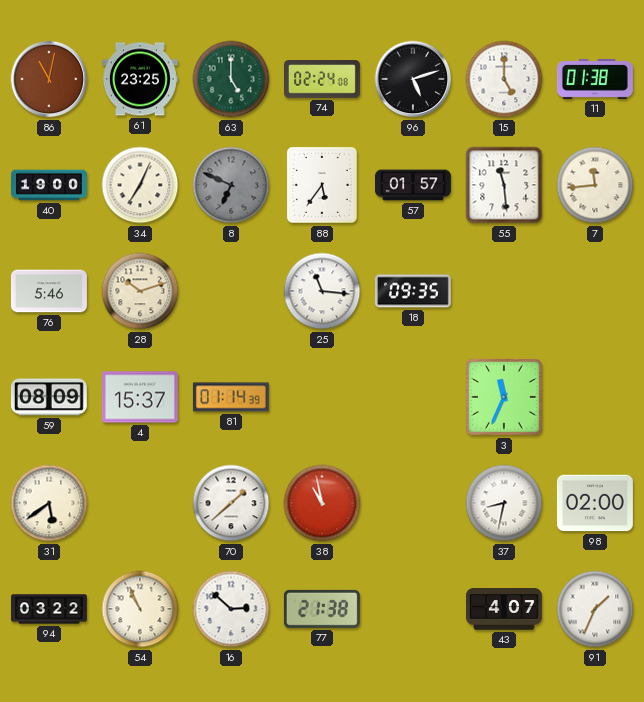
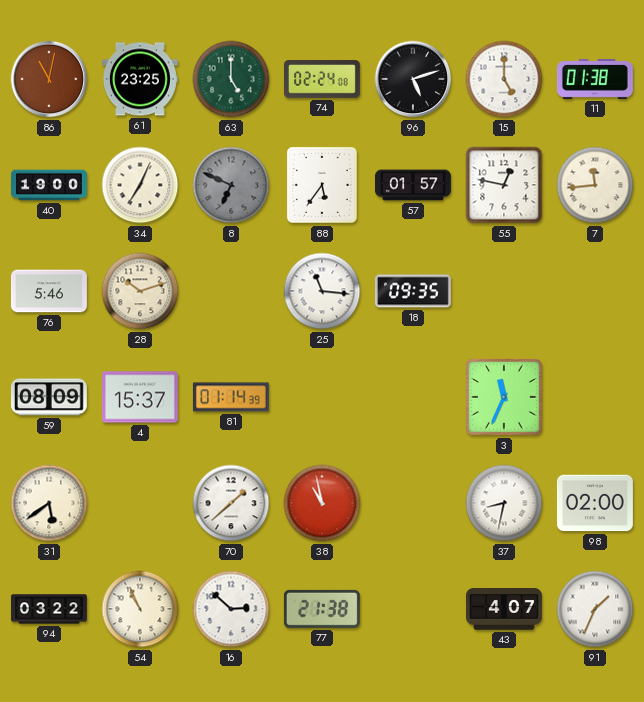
55: 11:29 -> 12:47 (504, 185)
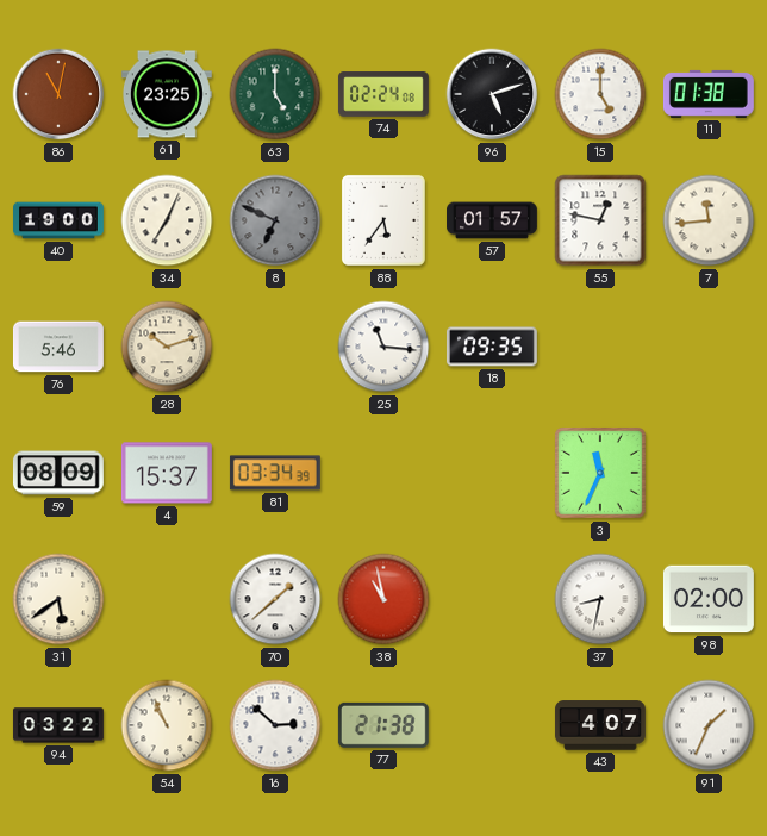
81: 01:14 -> 03:34 (275, 473)
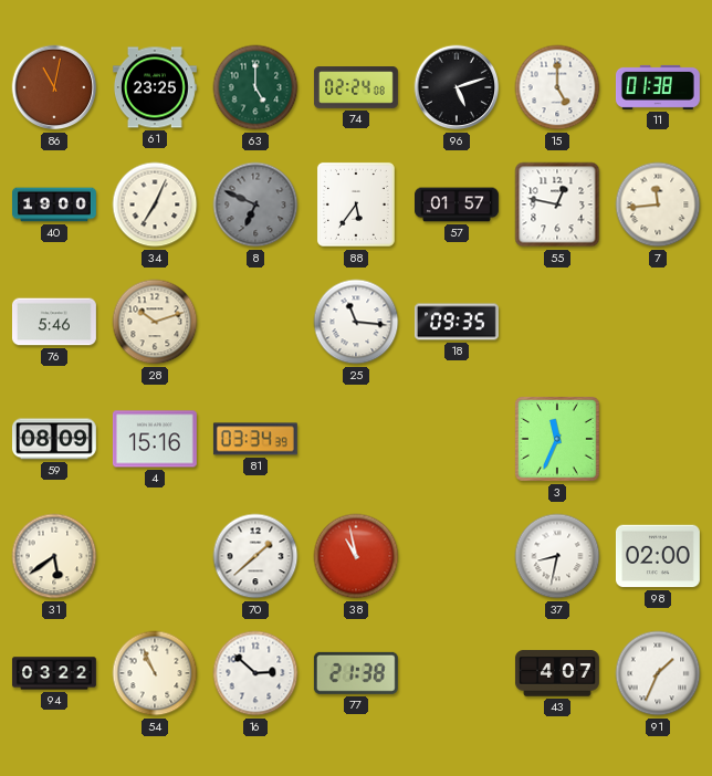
4: 15:37 -> 15:16 (155, 439)
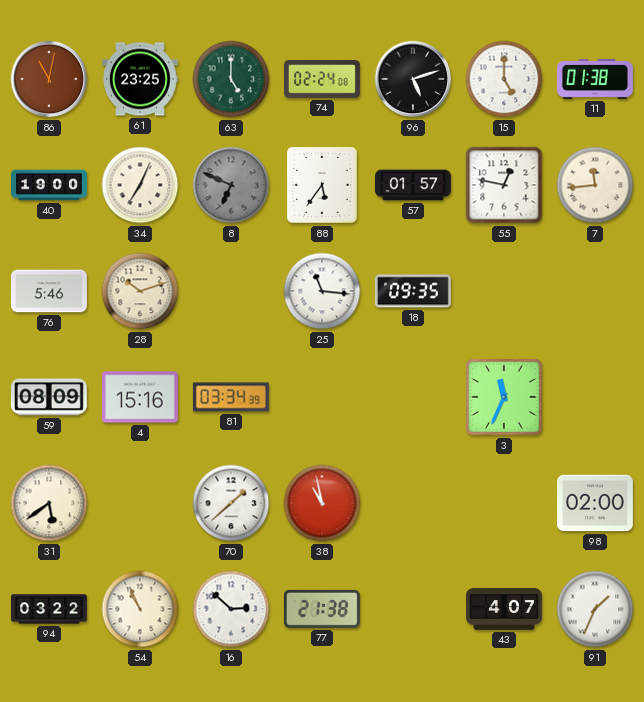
37: 8:32 -> none (557, 556)
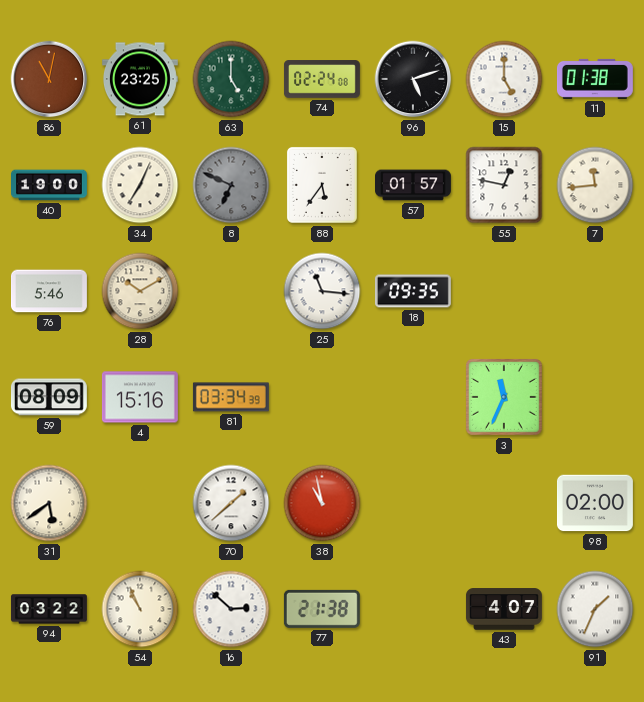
28: 10:12 -> 10:10 (140, 291)
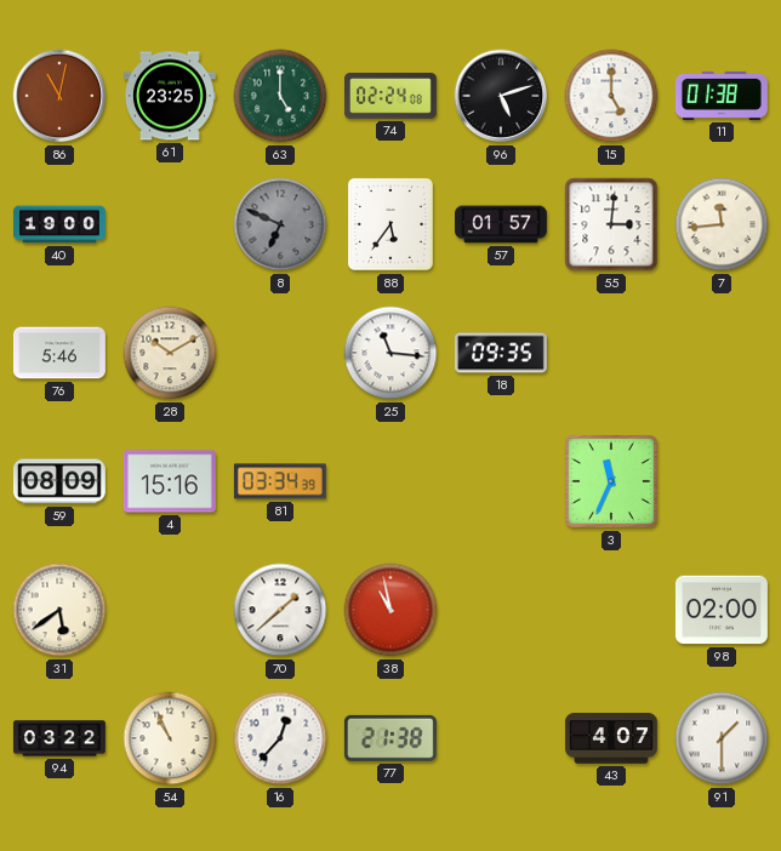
34: 7:04 -> none (140, 185)
55: 12:47 -> 3:01 (611, 224)
16: 2:52 -> 12:37 (280, 738)
91: 1:34 -> 1:30 (722, 738)
